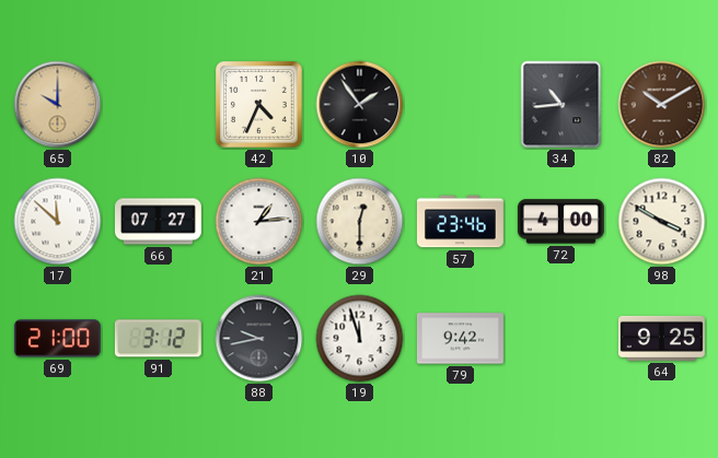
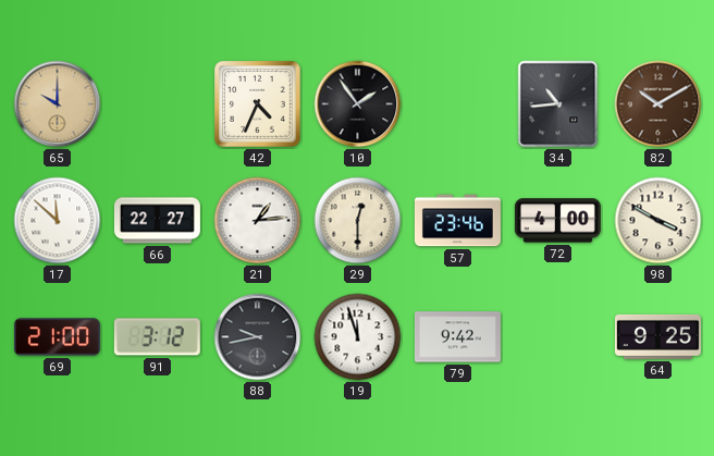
66: 07:27 -> 22:27 (157, 221)
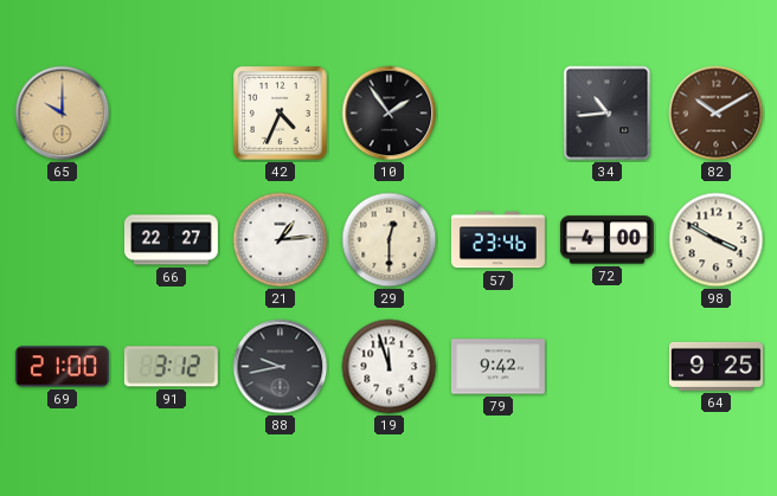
17: 11:52 -> none (58, 221)
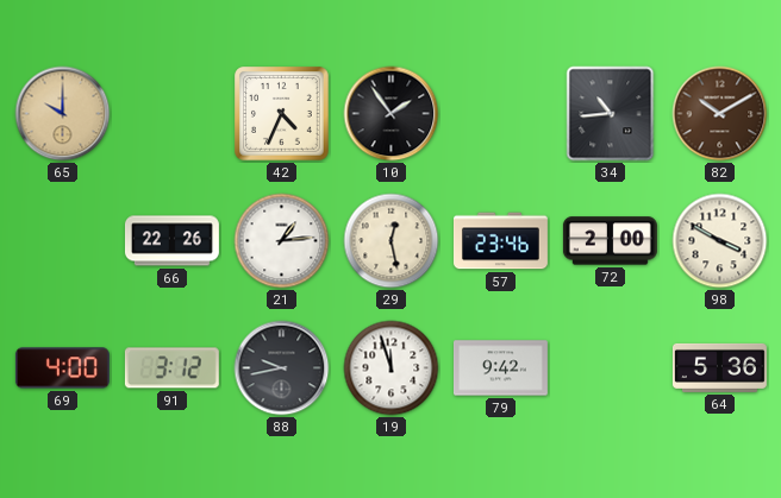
66: 22:27 -> 22:26 (171, 241)
29: 12:30 -> 12:28 (392, 241)
72: 4:00 -> 2:00 (610, 241)
69: 21:00 -> 4:00 (62, 368)
64: 9:25 -> 5:36 (719, 367)
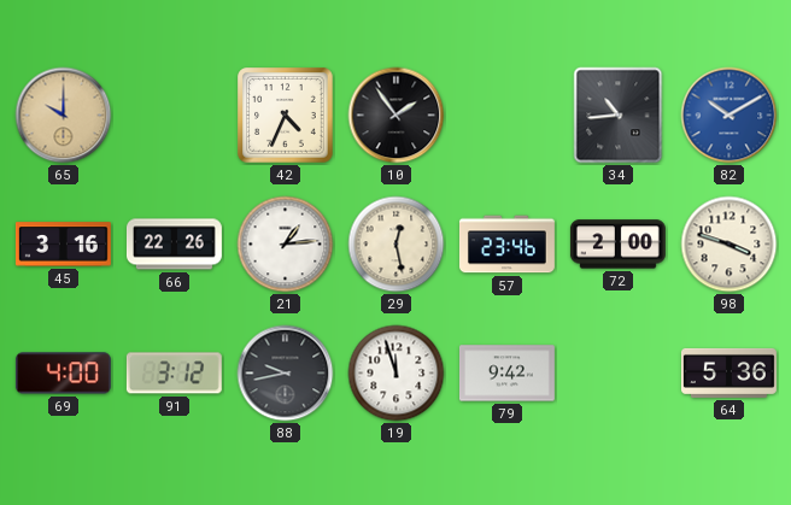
82 dial: brown -> blue (730, 116)
45: none -> 3:16 (63, 245)
98: 3:50 -> 3:48 (730, 245)
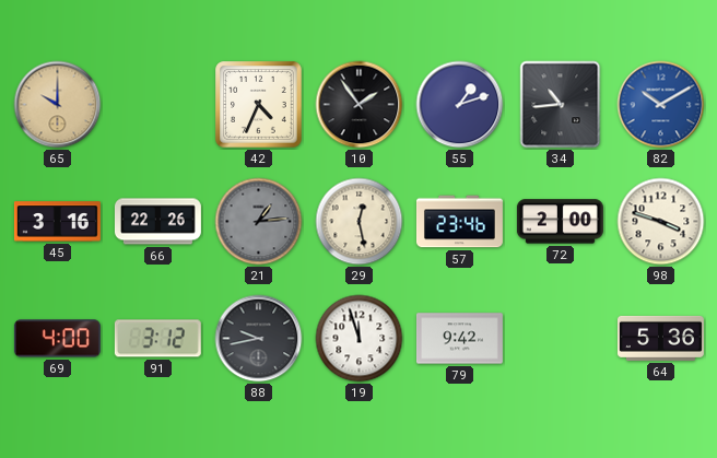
55: none -> 1:12 (460, 105)
21 dial: white -> grey (259, 222)
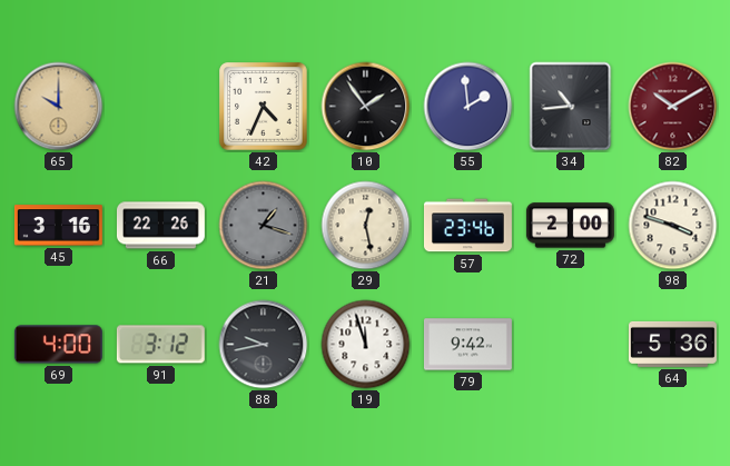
55: 1:12 -> 1:59 (468, 107)
82 dial: blue -> burgundy (673, 107)
21: 1:14 -> 1:18 (264, 226)
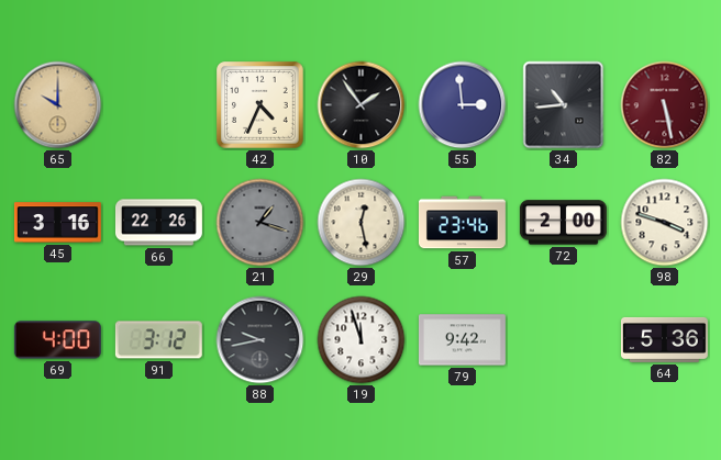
55: 1:59 -> 2:59 (463, 105)
82: 10:10 -> 5:28 (665, 105)
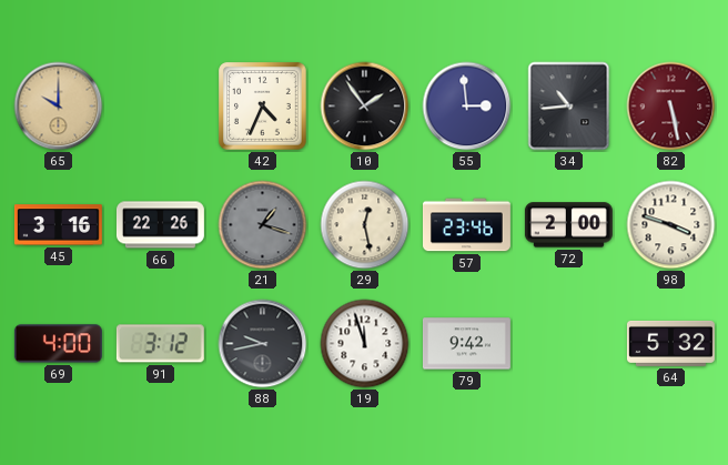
64: 5:36 -> 5:32 (670, 343)
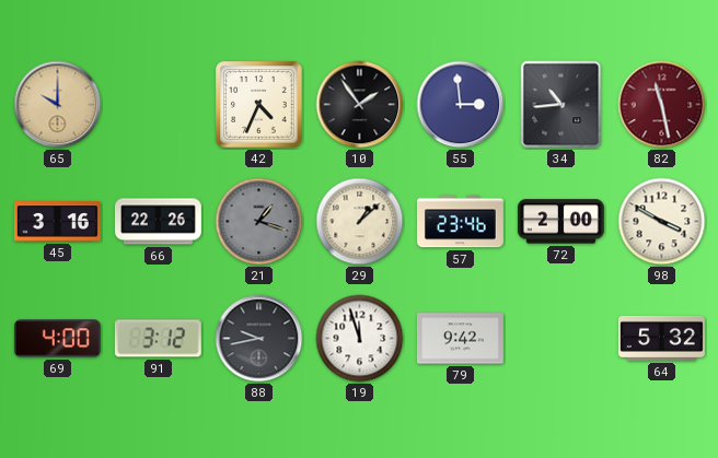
82: 5:28 -> 11:28 (662, 105)
29: 12:28 -> 1:08 (360, 222)
98: 3:48 -> 3:50 (662, 222)
